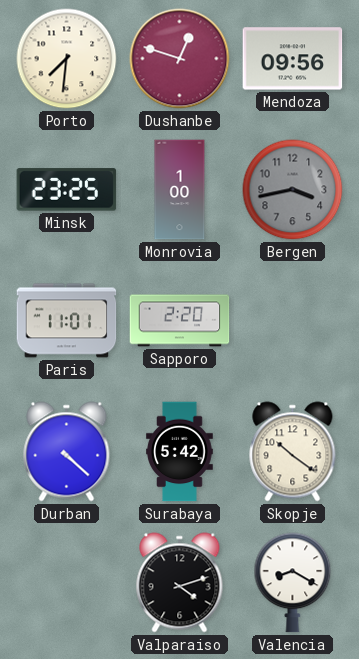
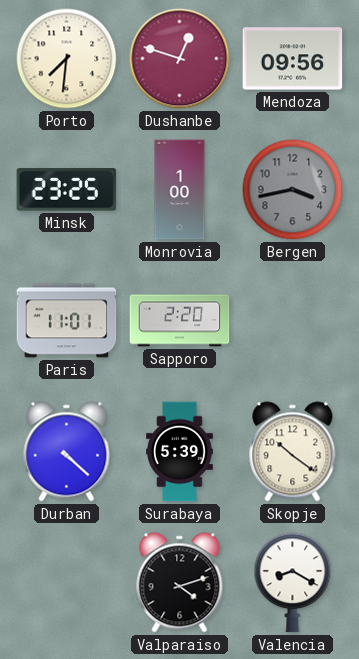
Surabaya: 5:42 -> 5:39 (180, 452)
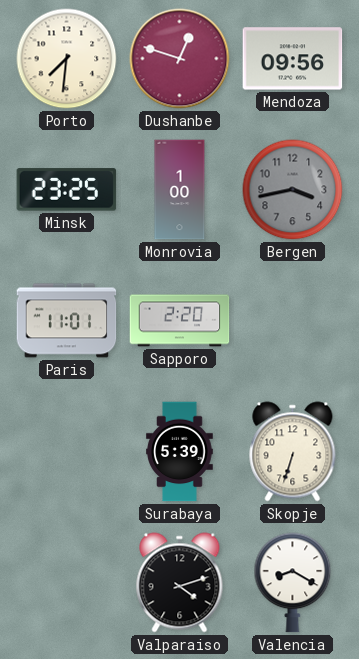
Durban: 4:22 -> none (67, 452)
Skopje: 10:21 -> 6:33 (293, 452)
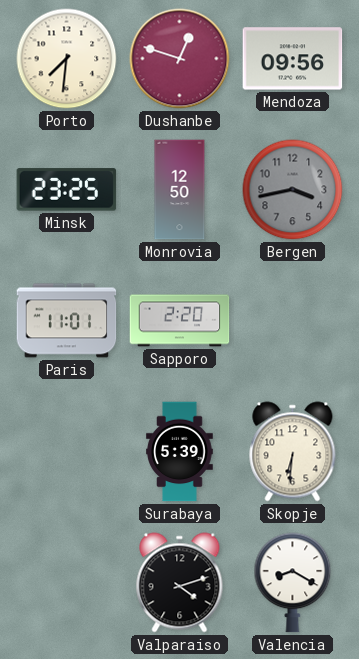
Monrovia: 1:00 -> 12:50 (180, 190)
Skopje: 6:33 -> 6:31 (293, 452)
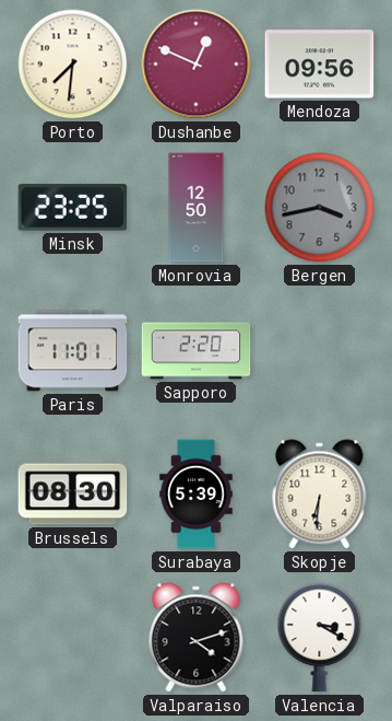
Dushanbe: 12:48 -> 12:49 (197, 65)
Brussels: none -> 08:30 (73, 495)
Valencia: 8:20 -> 3:20 (320, 638)
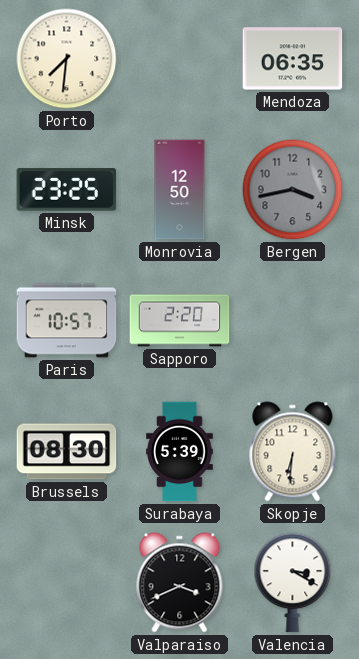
Dushanbe: 12:49 -> none (197, 65)
Mendoza: 09:56 -> 06:35 (293, 59)
Paris: 11:01 -> 10:57 (67, 321)
Valparaiso: 4:12 -> 3:41 (180, 583)
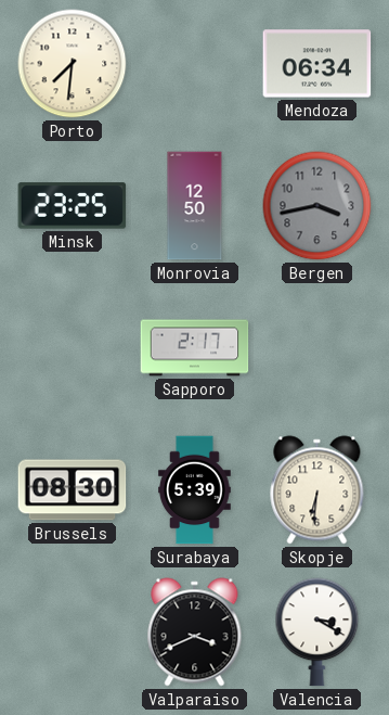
Mendoza: 06:35 -> 06:34 (317, 64)
Paris: 10:57 -> none (67, 321)
Sapporo: 2:20 -> 2:17 (195, 348)
